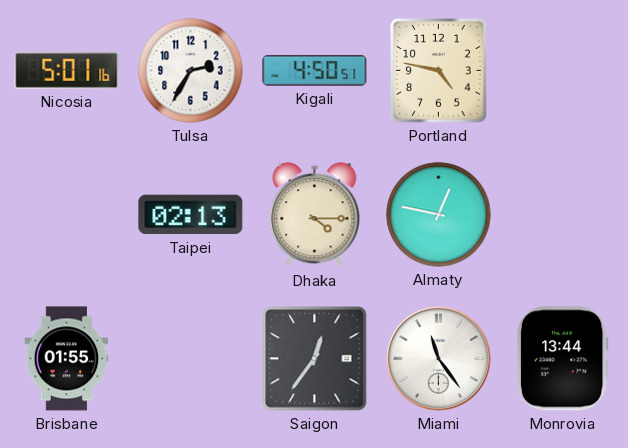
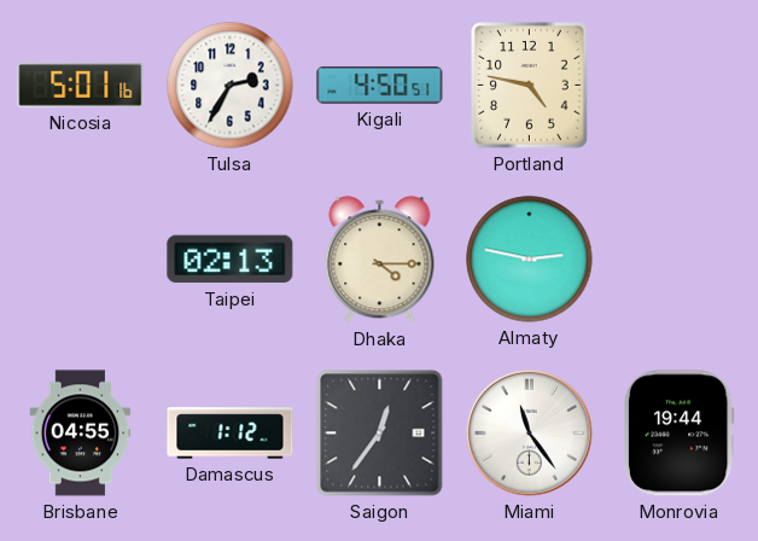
Almaty: 12:47 -> 2:47 (530, 260)
Brisbane: 01:55 -> 04:55 (81, 434)
Damascus: none -> 1:12 (231, 434)
Monrovia: 13:44 -> 19:44 (678, 434)
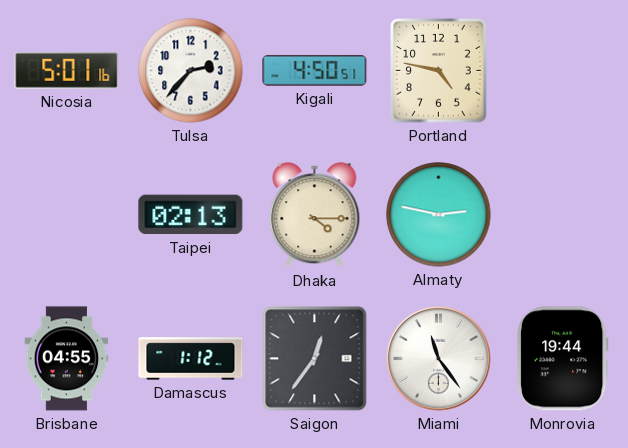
Tulsa: 2:35 -> 2:37 (191, 71)
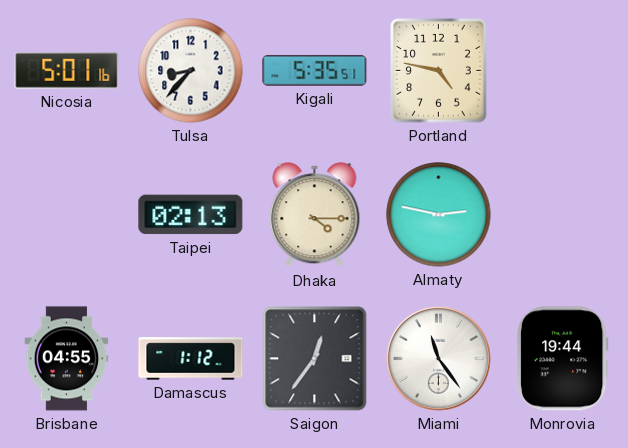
Tulsa: 2:37 -> 8:37 (191, 71)
Kigali: 4:50 -> 5:35 (315, 70)
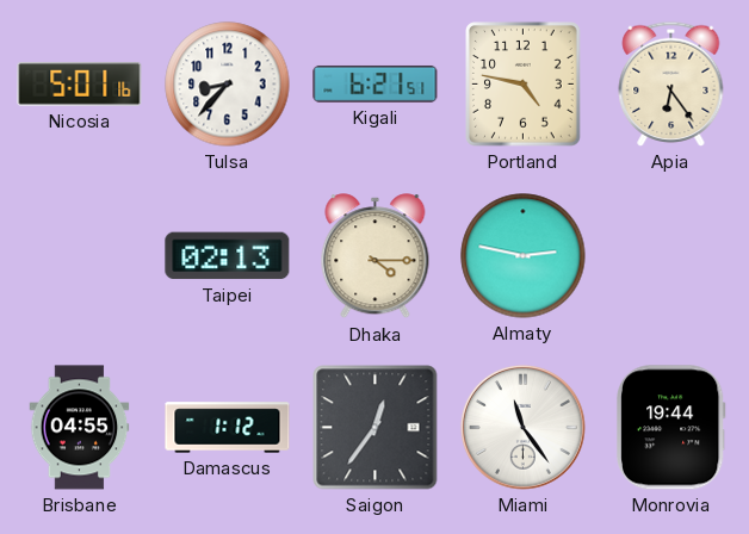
Kigali: 5:35 -> 6:21 (376, 83)
Apia: none -> 6:24 (671, 83)
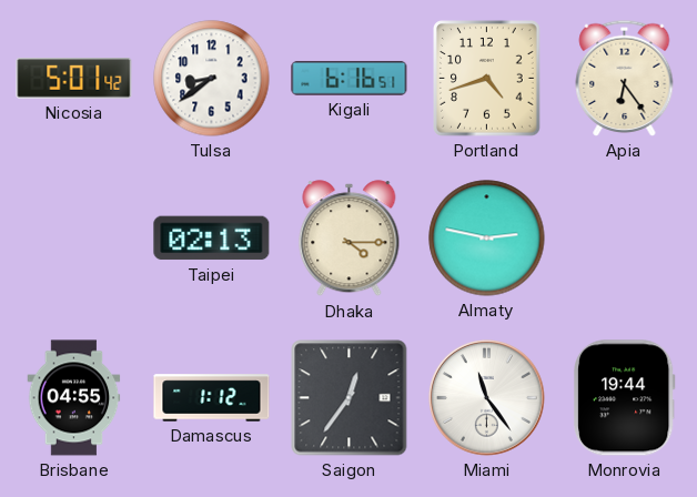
Nicosia: 5:01:16 -> 5:01:42 (74, 79)
Tulsa: 8:37 -> 8:39 (212, 79)
Kigali: 6:21 -> 6:16 (350, 78)
Portland: 4:47 -> 4:42 (487, 79)
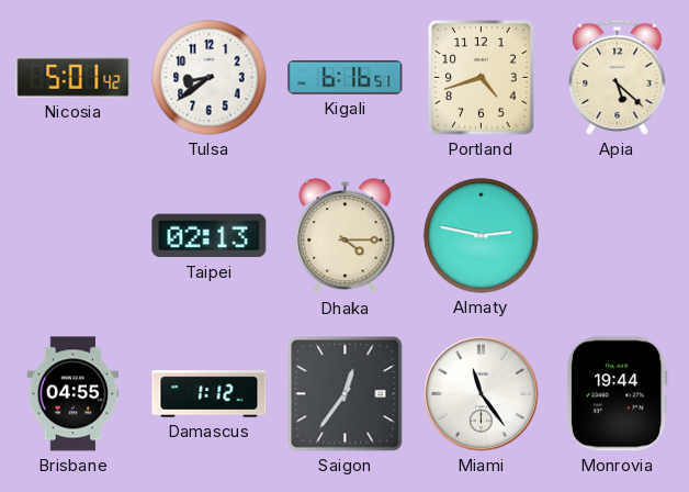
Apia: 6:24 -> 5:22 (618, 77)
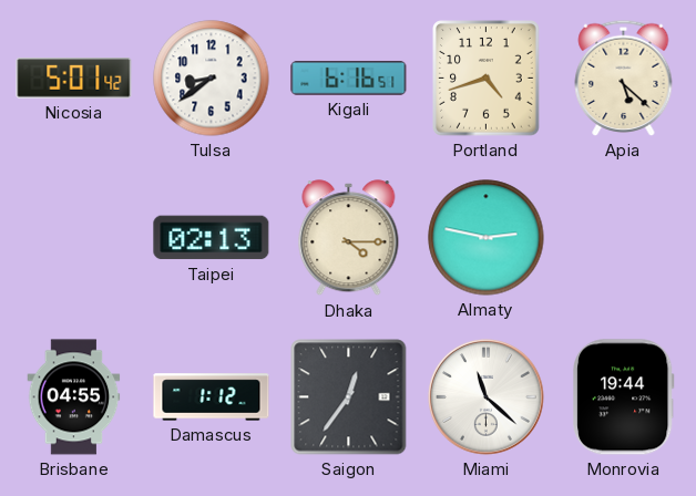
Miami: 11:24 -> 11:22 (485, 396)
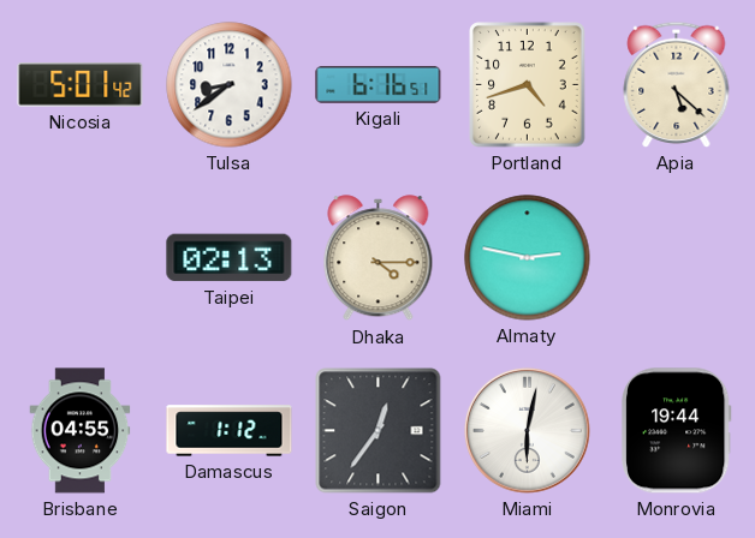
Miami: 11:22 -> 6:02 (527, 430)
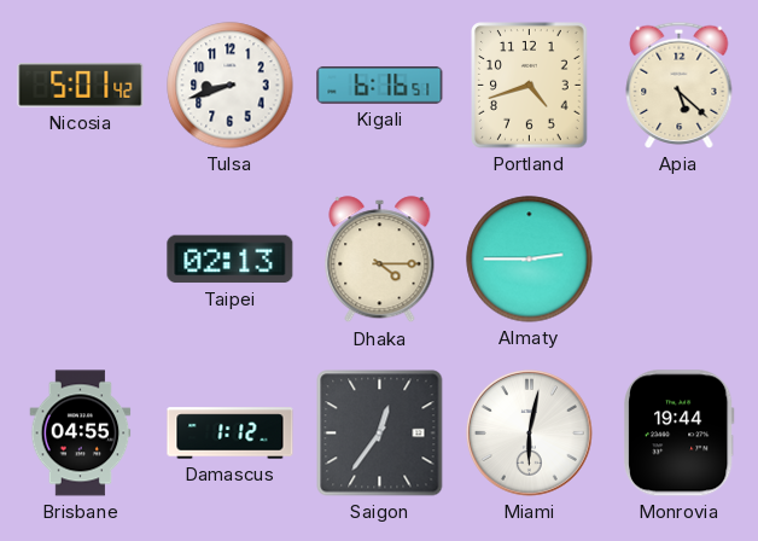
Tulsa: 8:39 -> 8:42 (231, 86)
Almaty: 2:47 -> 2:45 (530, 260)
